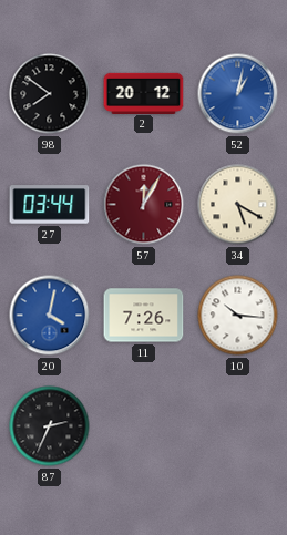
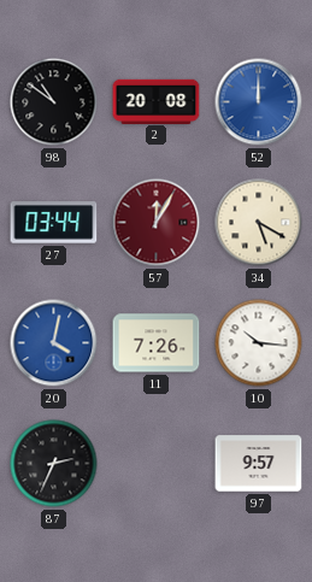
98: 7:51 -> 10:51 (54, 102)
2: 20:12 -> 20:08 (157, 101)
52: 1:02 -> 12:00 (259, 102)
97: none -> 9:57 (259, 464)
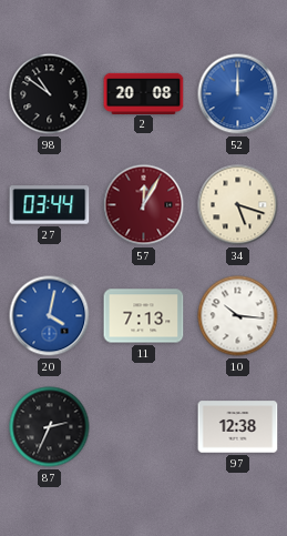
34: 5:20 -> 5:18 (238, 205)
11: 7:26 -> 7:13 (144, 316)
97: 9:57 -> 12:38 (238, 427)
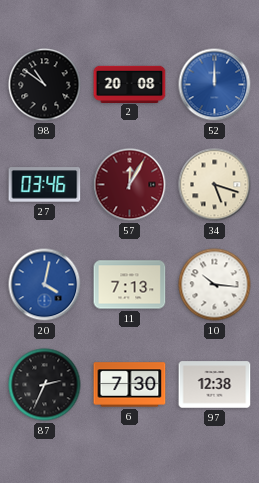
27: 03:44 -> 03:46 (45, 185)
6: none -> 7:30 (130, 385)
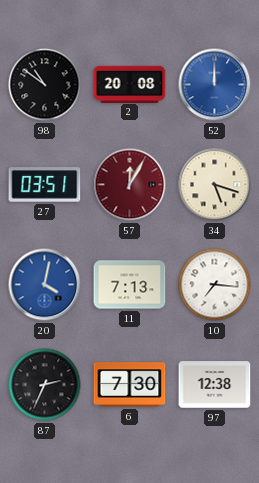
27: 03:46 -> 03:51 (45, 185)
10: 10:16 -> 7:16 (215, 285)
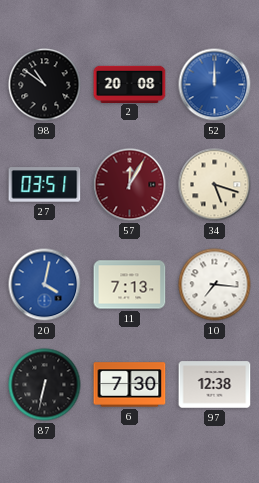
87: 2:34 -> 6:32 (45, 385)
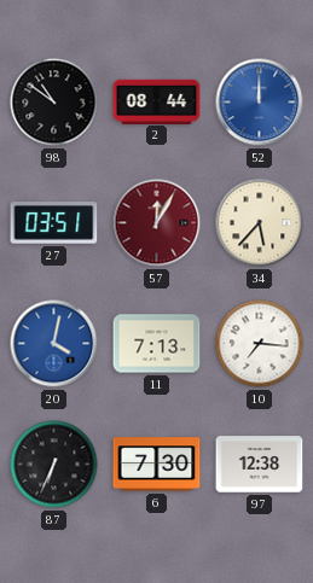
2: 20:08 -> 08:44 (157, 101)
34: 5:18 -> 5:37 (260, 223)
87: 6:32 -> 6:34 (54, 465)
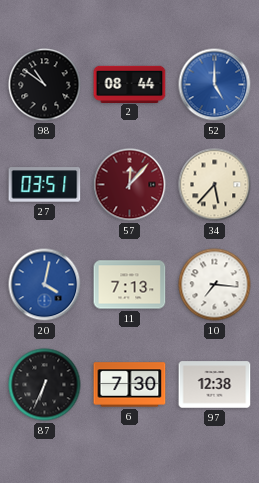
52: 12:00 -> 5:00 (215, 85)
57: 12:05 -> 12:07 (130, 185)
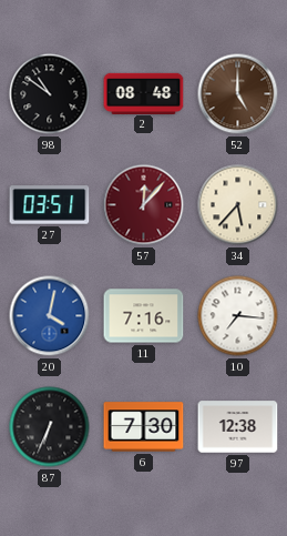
2: 08:44 -> 08:48 (144, 93)
52 dial: blue -> brown (238, 94)
11: 7:13 -> 7:16 (144, 316)
